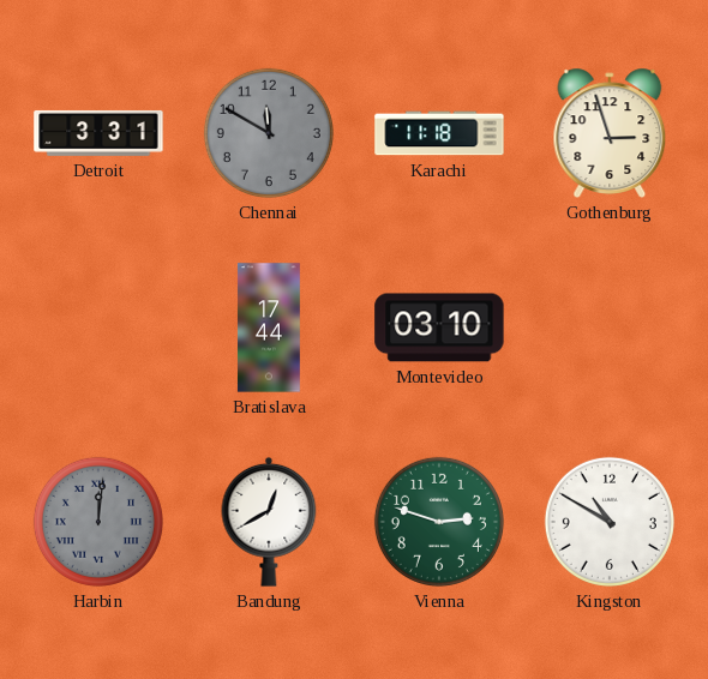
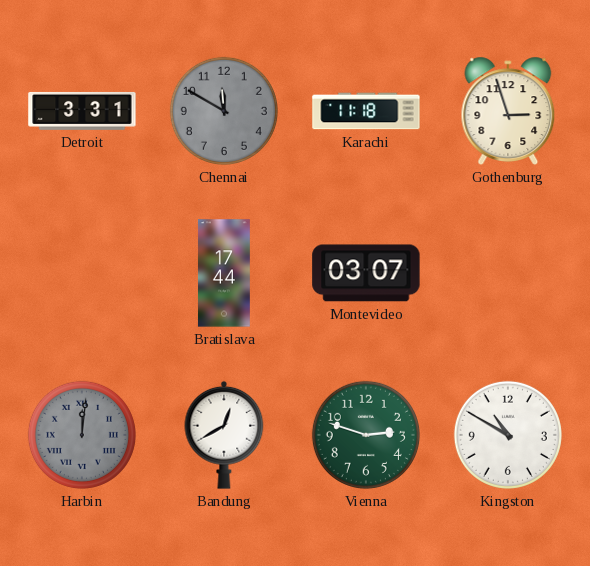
Montevideo: 03:10 -> 03:07 (366, 273)
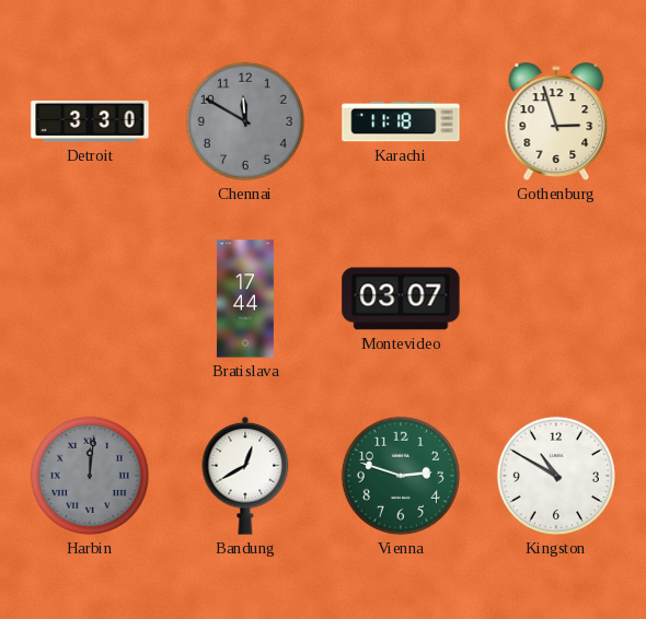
Detroit: 3:31 -> 3:30 (90, 121)
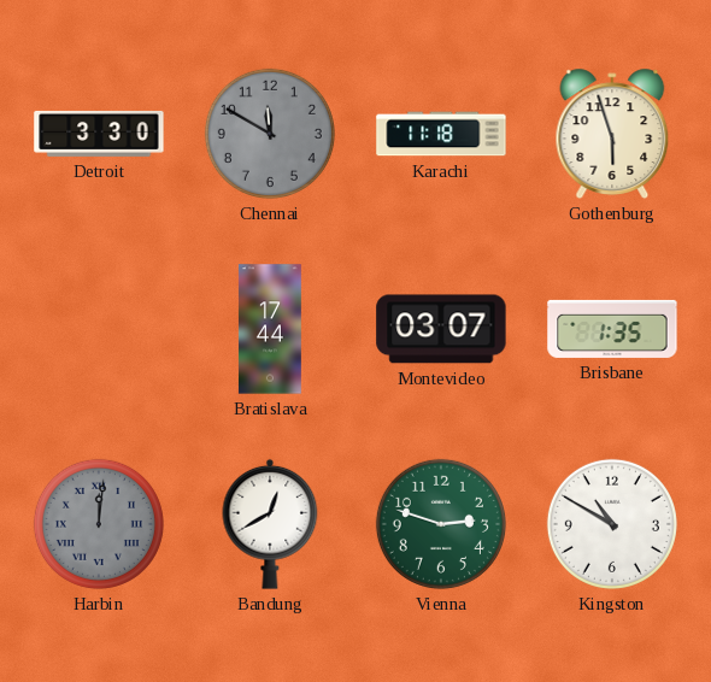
Gothenburg: 2:57 -> 5:57 (612, 134)
Brisbane: none -> 1:35 (612, 329)
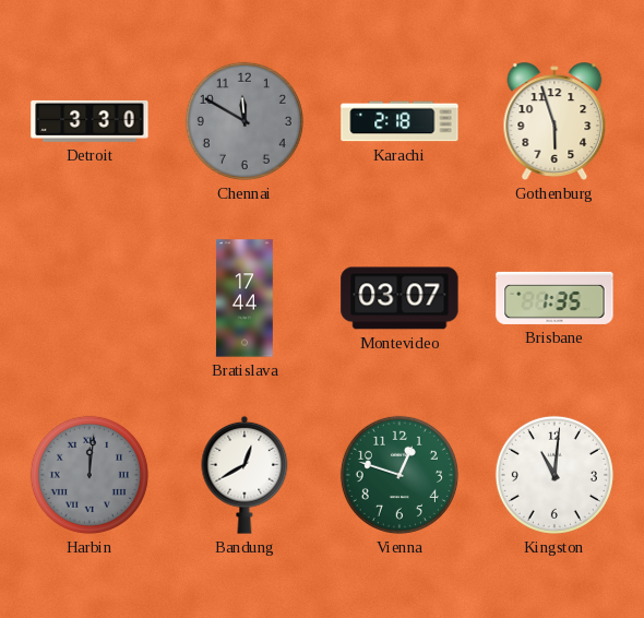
Karachi: 11:18 -> 2:18 (399, 121)
Vienna: 2:48 -> 12:48 (399, 475)
Kingston: 10:50 -> 11:01 (554, 475)
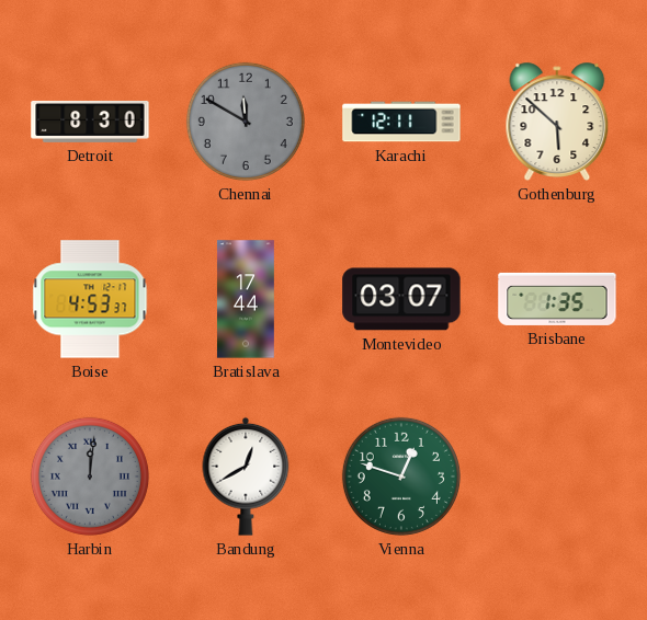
Detroit: 3:30 -> 8:30 (90, 122)
Karachi: 2:18 -> 12:11 (401, 122)
Gothenburg: 5:57 -> 5:52 (557, 122)
Boise: none -> 4:53 (90, 299)
Kingston: 11:01 -> none (554, 475)
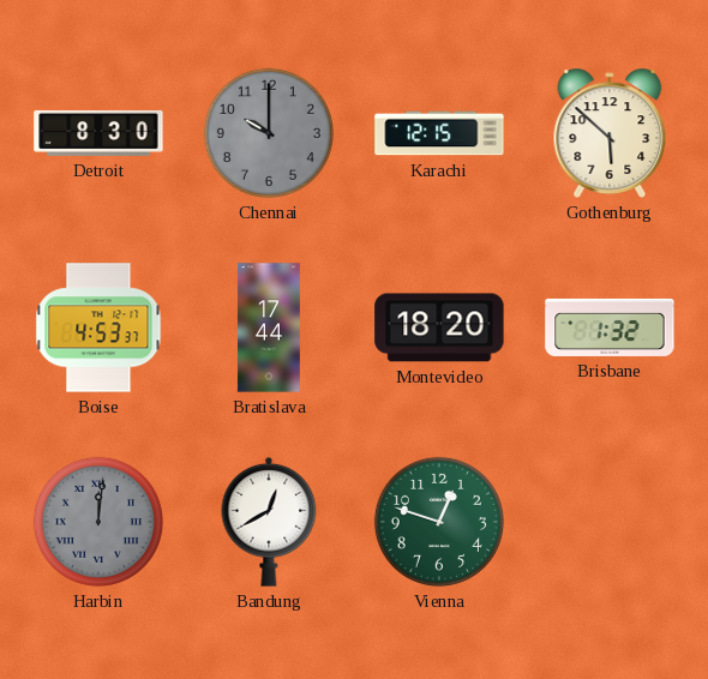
Chennai: 11:50 -> 10:00 (269, 133)
Karachi: 12:11 -> 12:15 (439, 133)
Montevideo: 03:07 -> 18:20 (439, 328)
Brisbane: 1:35 -> 1:32 (610, 328)
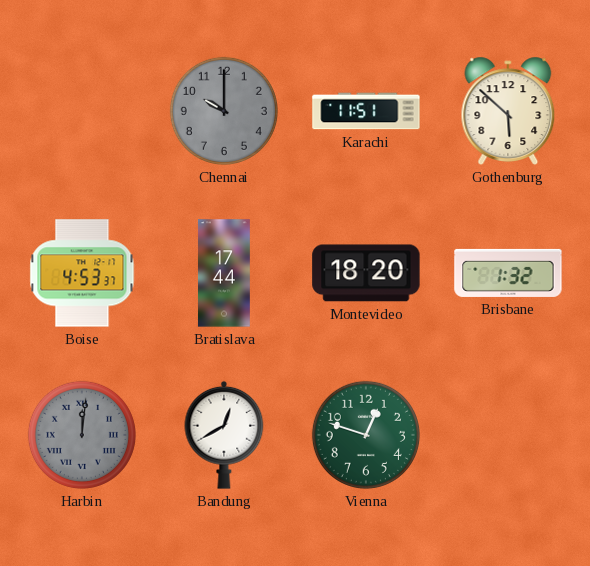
Detroit: 8:30 -> none (98, 133)
Karachi: 12:15 -> 11:51 (366, 111)
